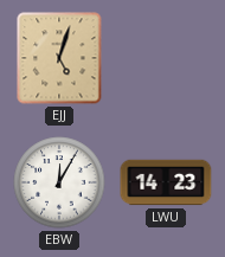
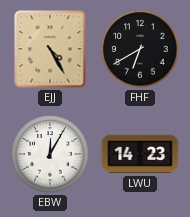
EJJ: 5:03 -> 4:25 (50, 49)
FHF: none -> 6:40 (140, 49)
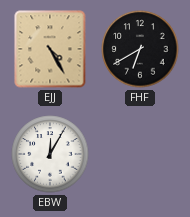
LWU: 14:23 -> none (140, 154)
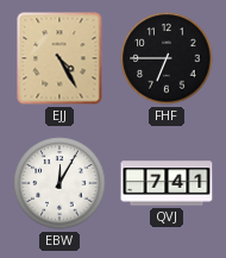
FHF: 6:40 -> 6:45 (167, 58)
QVJ: none -> 7:41 (167, 183)
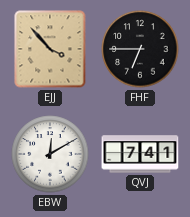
EJJ: 4:25 -> 3:53 (50, 49)
EBW: 12:05 -> 12:10 (50, 154)
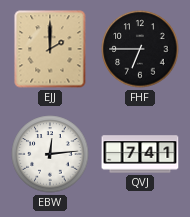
EJJ: 3:53 -> 2:00 (50, 49)
EBW: 12:10 -> 12:14 (50, 154)
